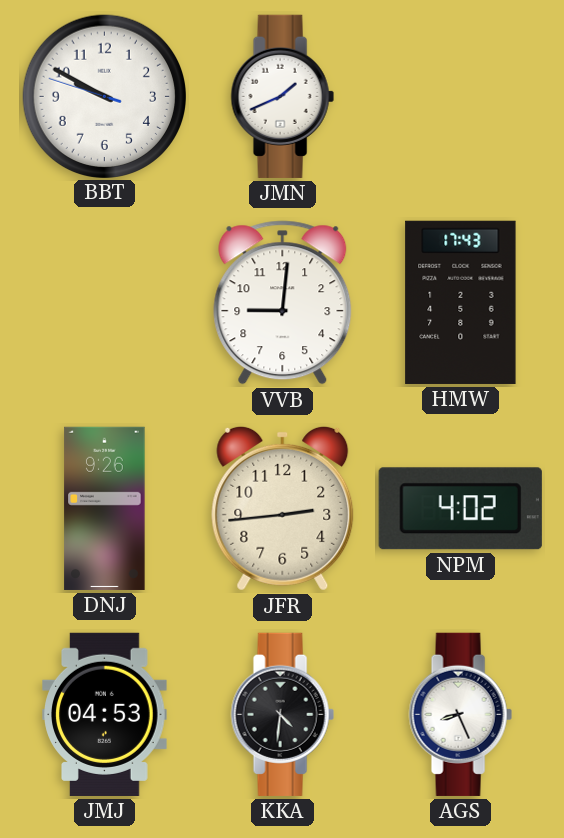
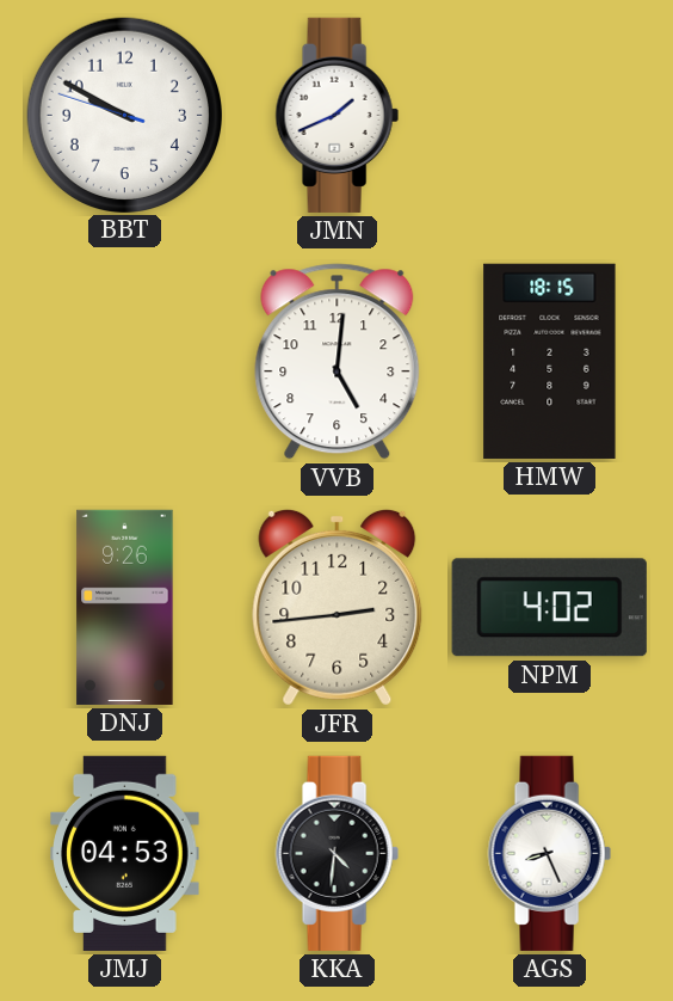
VVB: 9:01 -> 5:01 (338, 362)
HMW: 17:43 -> 18:15 (550, 361)
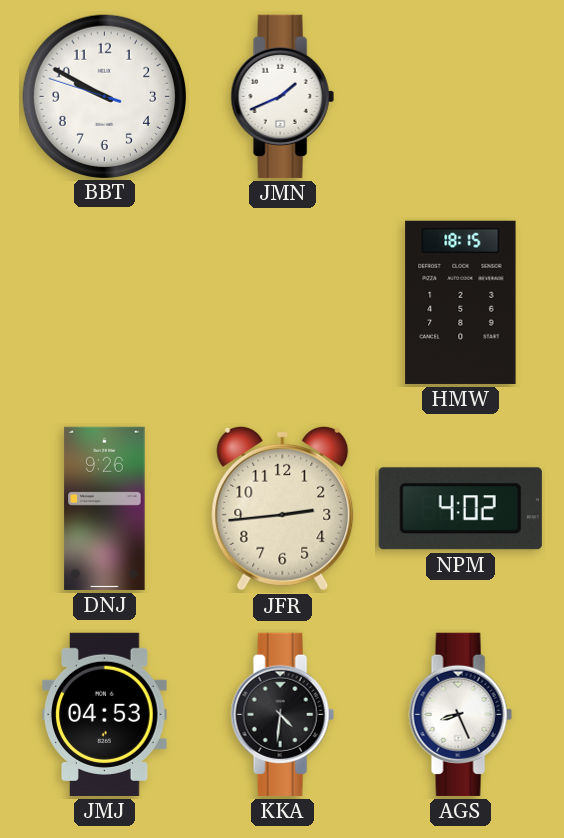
VVB: 5:01 -> none (338, 362)
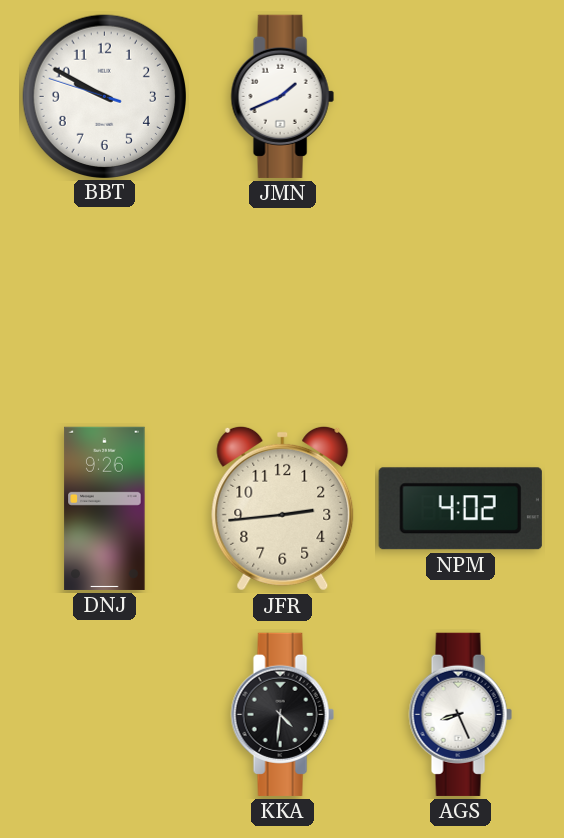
HMW: 18:15 -> none (461, 302)
JMJ: 04:53 -> none (105, 714)
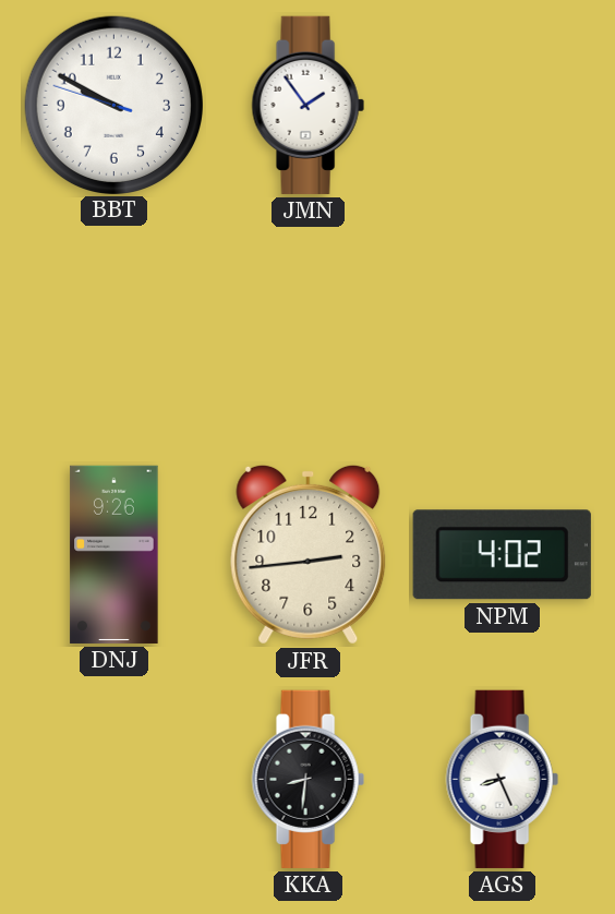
JMN: 1:41 -> 1:54 (307, 105)
KKA: 4:31 -> 8:31 (307, 779)
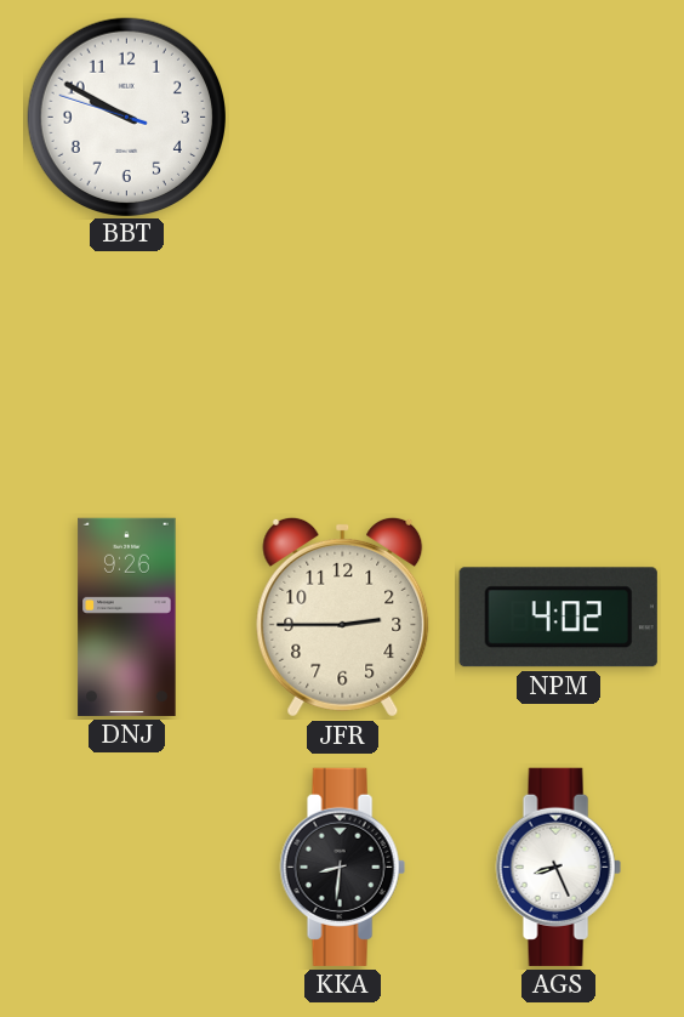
JMN: 1:54 -> none (307, 105)
JFR: 2:44 -> 2:45 (343, 617)
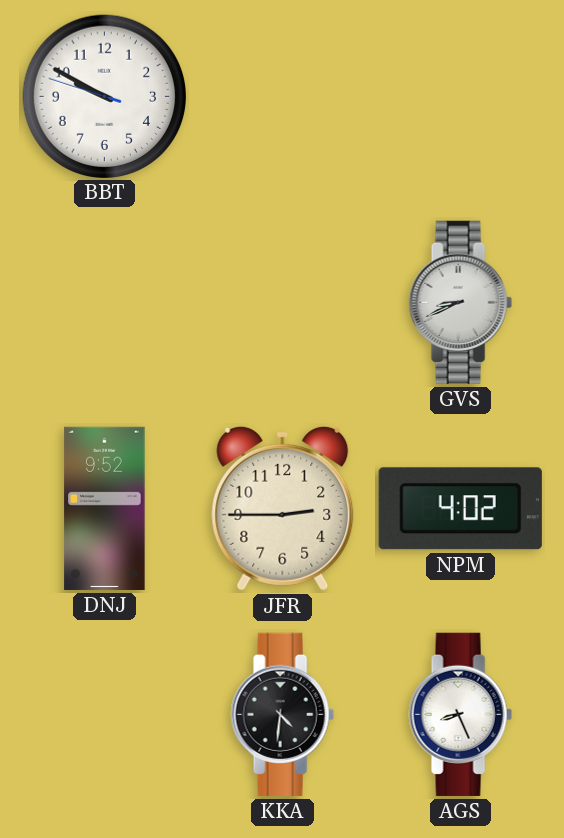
GVS: none -> 8:41 (460, 302)
DNJ: 9:26 -> 9:52 (105, 508)
KKA: 8:31 -> 4:31 (282, 714)
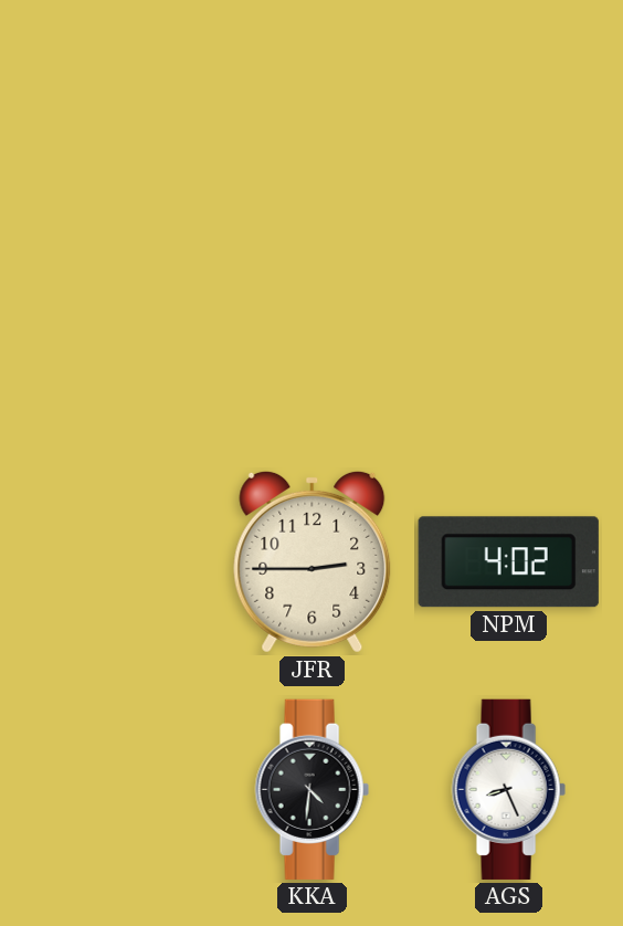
BBT: 9:49 -> none (104, 96)
GVS: 8:41 -> none (460, 302)
DNJ: 9:52 -> none (105, 508)
